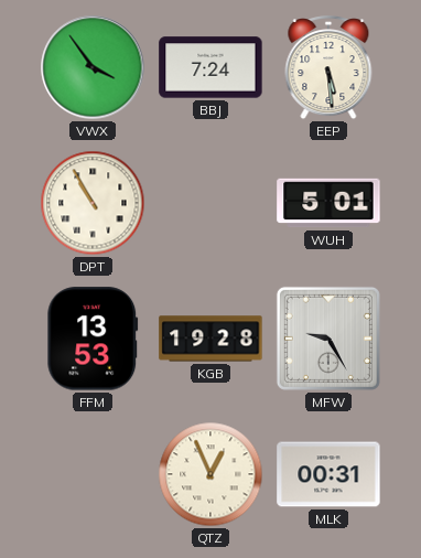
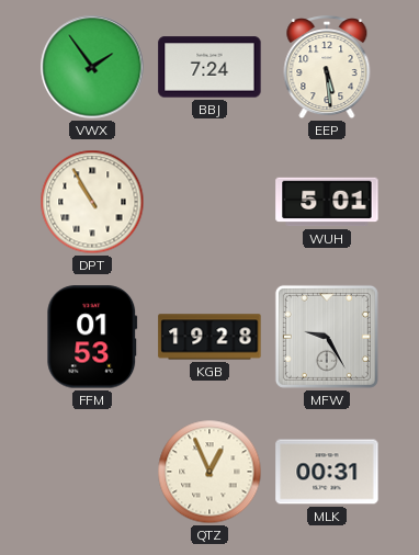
VWX: 3:54 -> 1:54 (92, 67)
FFM: 13:53 -> 01:53 (92, 337)
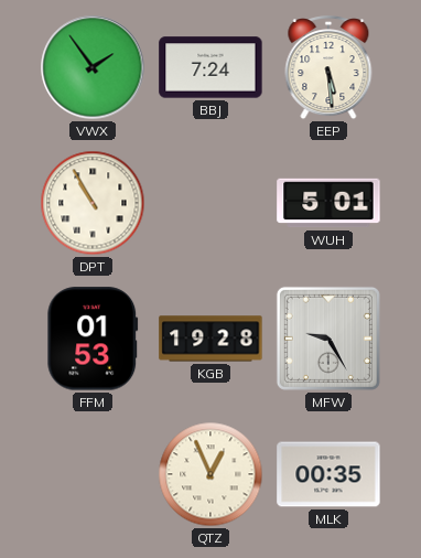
MLK: 00:31 -> 00:35 (328, 474)
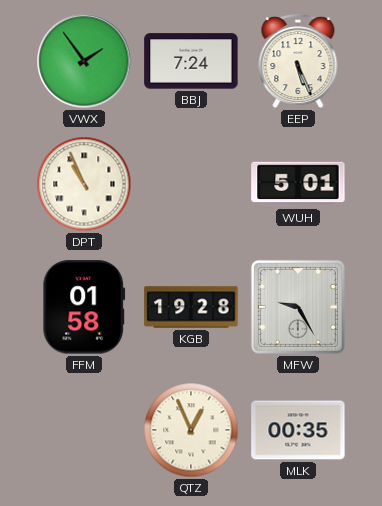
EEP: 5:29 -> 5:26 (298, 62)
DPT: 10:55 -> 10:56 (84, 184)
FFM: 01:53 -> 01:58 (84, 307)
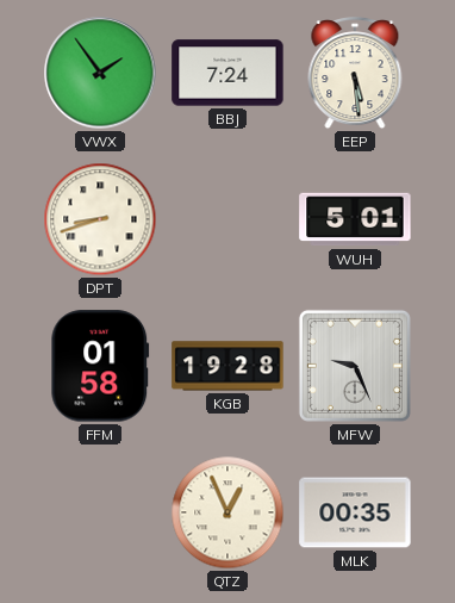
EEP: 5:26 -> 5:29 (355, 74)
DPT: 10:56 -> 8:42 (100, 219)
MFW: 9:25 -> 9:26 (355, 366)
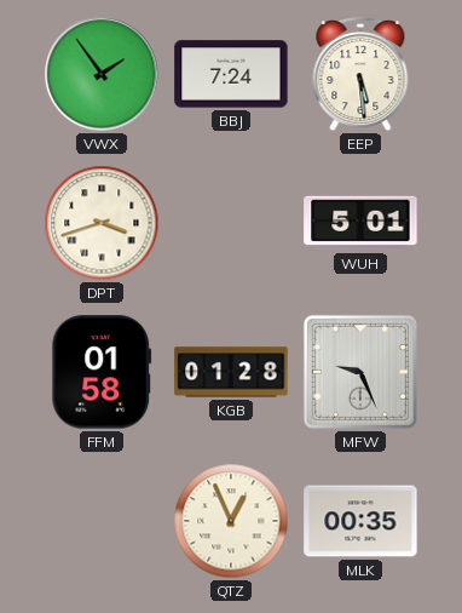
DPT: 8:42 -> 3:42 (102, 223)
KGB: 19:28 -> 01:28 (231, 372)
